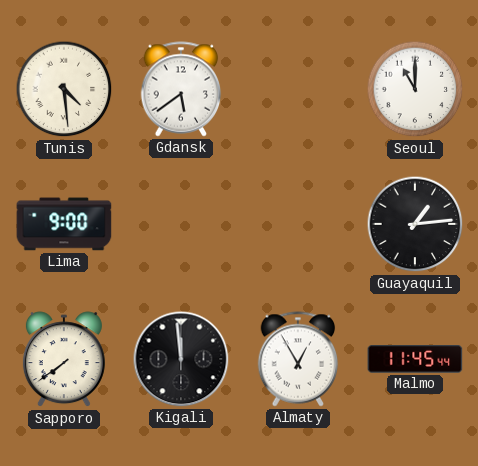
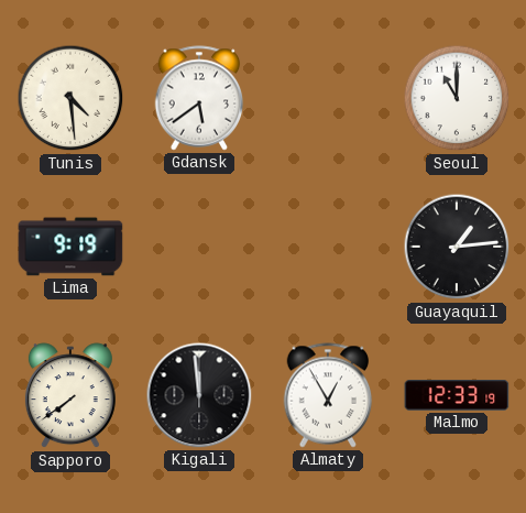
Lima: 9:00 -> 9:19 (70, 247)
Malmo: 11:45 -> 12:33 (457, 396)
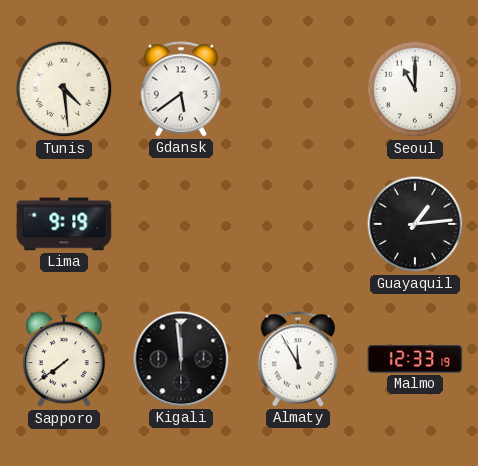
Almaty: 12:55 -> 11:55 (298, 359)
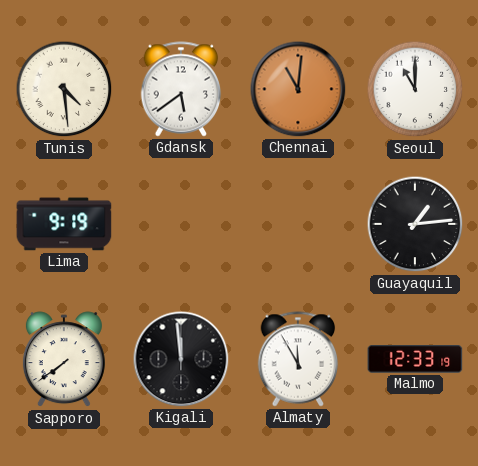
Chennai: none -> 11:01 (298, 89)
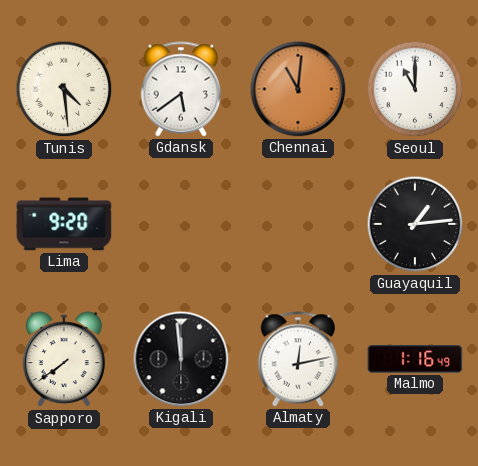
Lima: 9:19 -> 9:20 (64, 224)
Almaty: 11:55 -> 12:13 (298, 359)
Malmo: 12:33 -> 1:16 (415, 360)
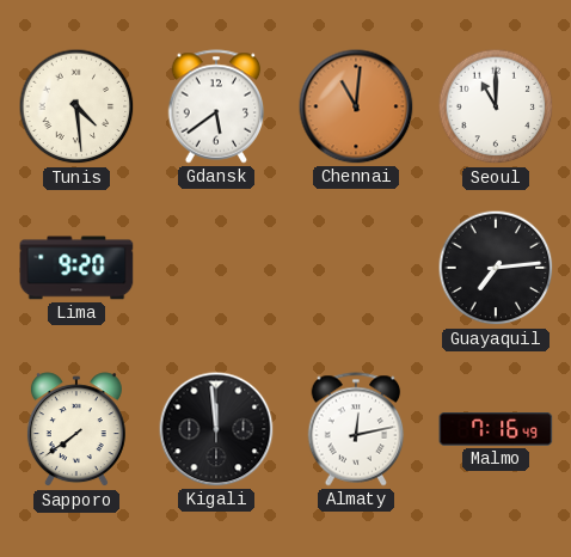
Guayaquil: 1:14 -> 7:14 (496, 268)
Malmo: 1:16 -> 7:16 (496, 430)
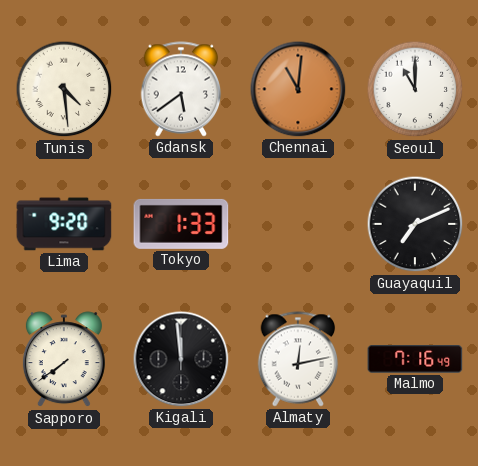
Tokyo: none -> 1:33 (181, 224)
Guayaquil: 7:14 -> 7:11 (415, 224)
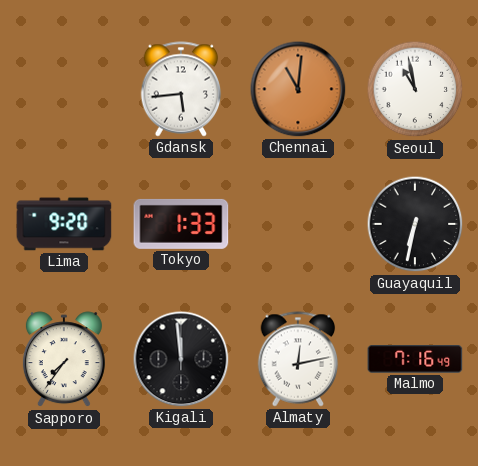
Tunis: 4:29 -> none (64, 89)
Gdansk: 5:39 -> 5:44 (181, 89)
Seoul: 11:00 -> 10:58 (415, 89)
Guayaquil: 7:11 -> 6:32 (415, 224)
Sapporo: 7:39 -> 7:36 (64, 360)
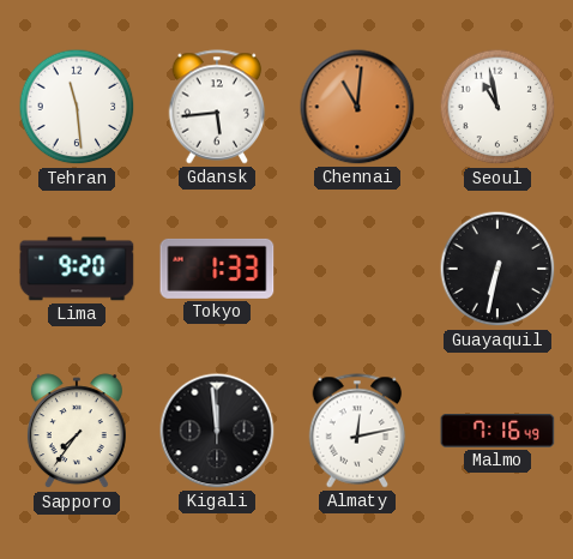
Tehran: none -> 11:29 (77, 107)
